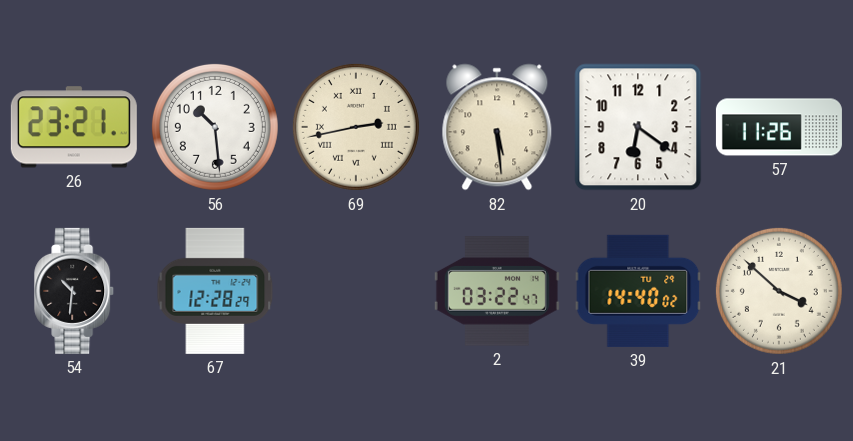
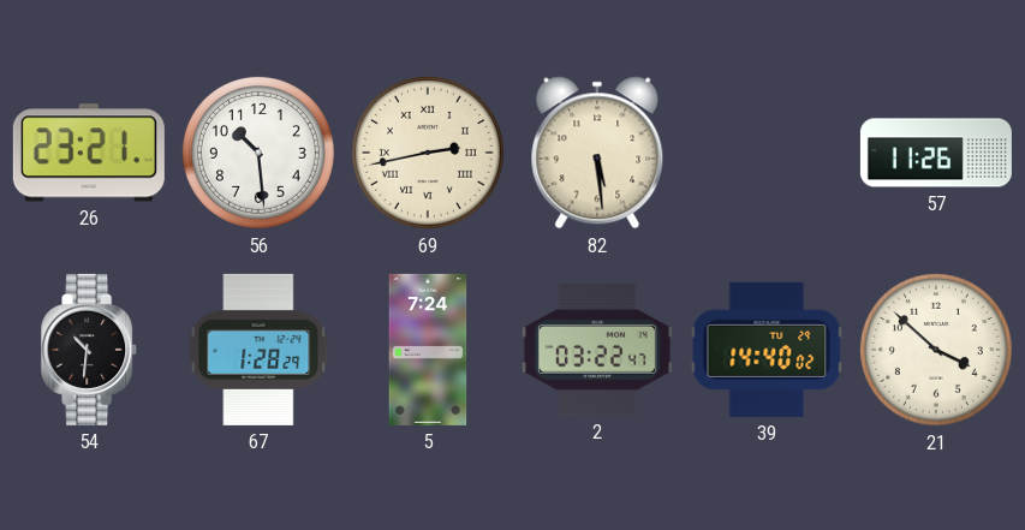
20: 6:21 -> none (638, 127)
67: 12:28 -> 1:28 (258, 350)
5: none -> 7:24 (428, 350)
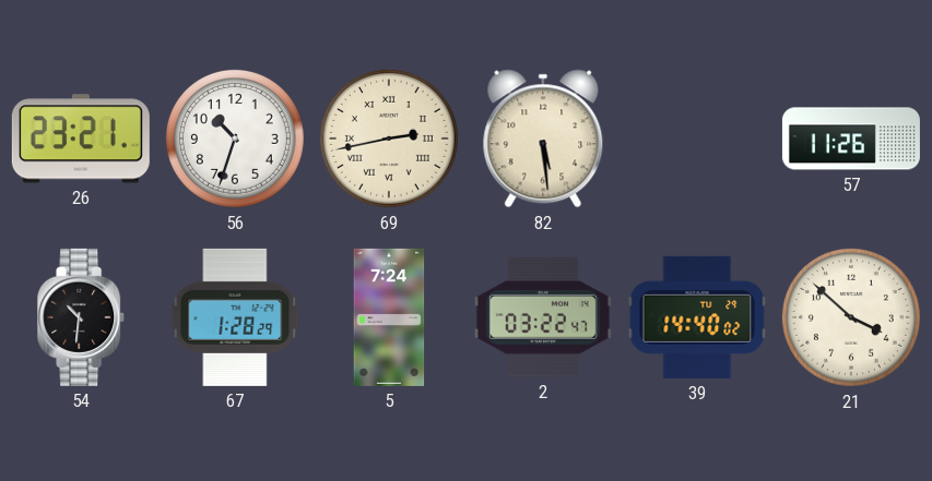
56: 10:29 -> 10:33 (235, 139)
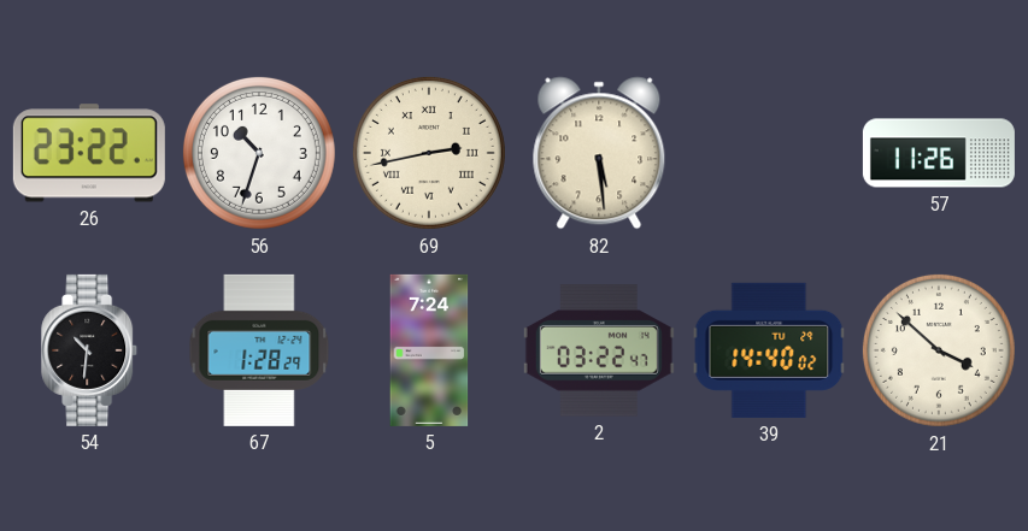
26: 23:21 -> 23:22 (89, 153)
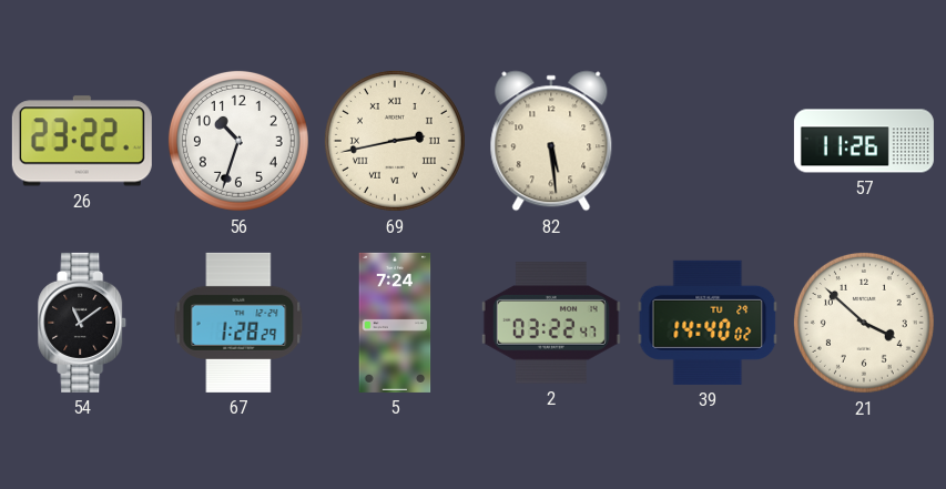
54: 10:31 -> 11:09 (83, 323)
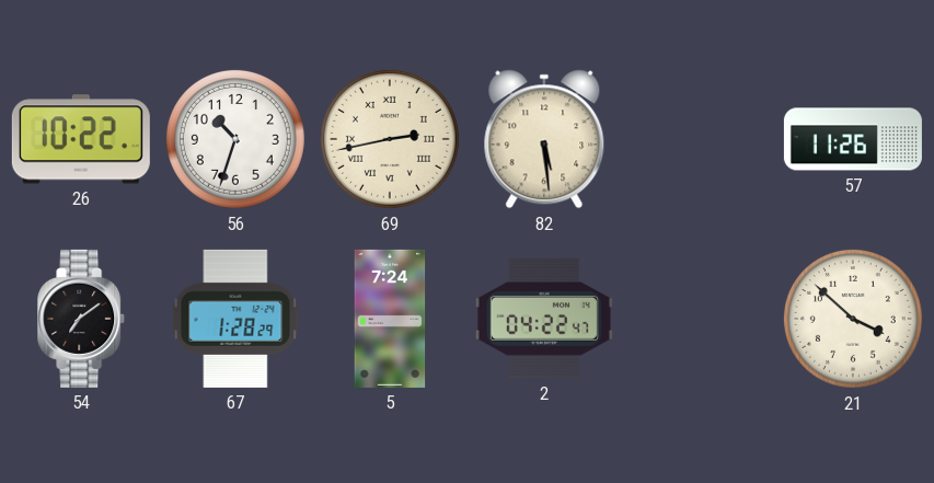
26: 23:22 -> 10:22 (81, 139)
54: 11:09 -> 7:09 (82, 319)
2: 03:22 -> 04:22 (544, 319)
39: 14:40 -> none (708, 323)
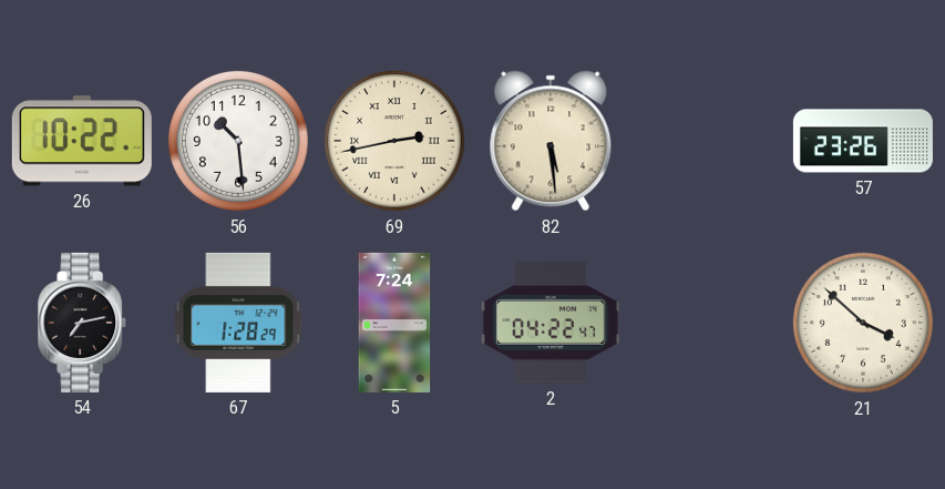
56: 10:33 -> 10:29 (238, 141)
57: 11:26 -> 23:26 (863, 141)
54: 7:09 -> 7:13 (83, 323)
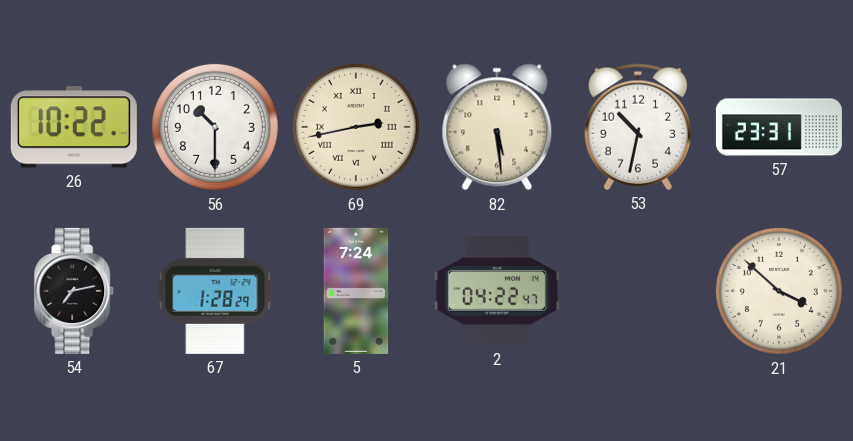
56: 10:29 -> 10:30 (215, 127)
53: none -> 10:32 (637, 127)
57: 23:26 -> 23:31 (779, 127)
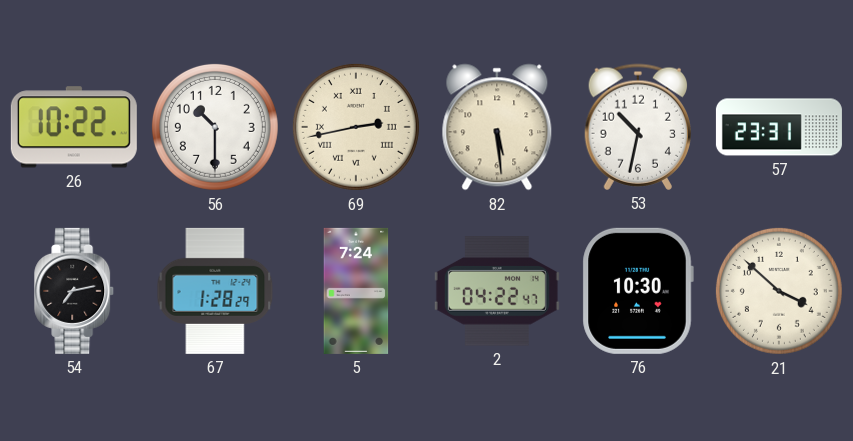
76: none -> 10:30 (638, 291)
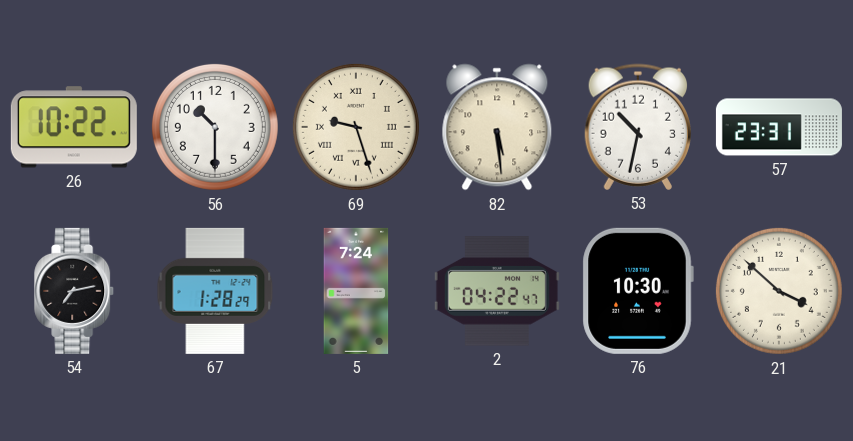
69: 2:43 -> 9:27 (356, 127)
